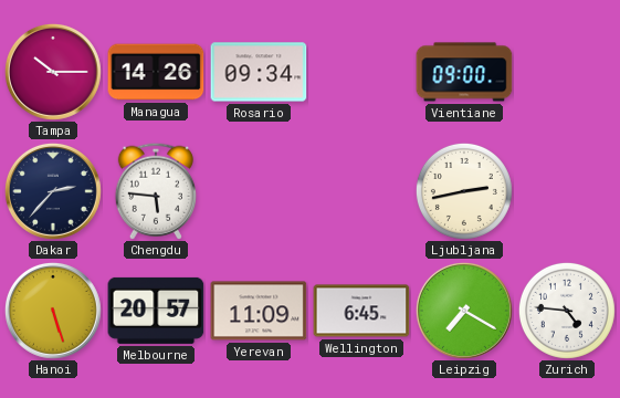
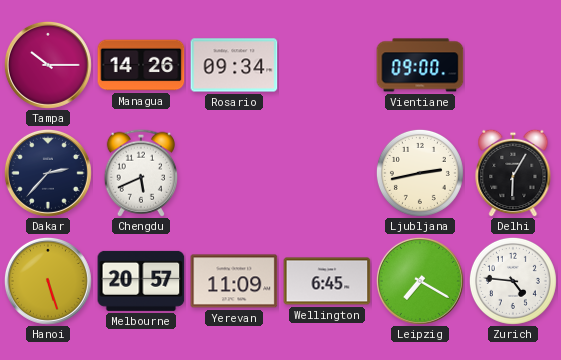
Chengdu: 5:46 -> 5:41 (141, 173)
Delhi: none -> 6:05 (513, 173)
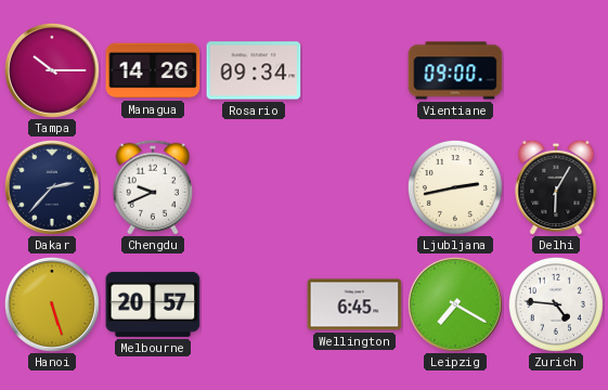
Chengdu: 5:41 -> 9:41 (153, 187)
Yerevan: 11:09 -> none (234, 281)
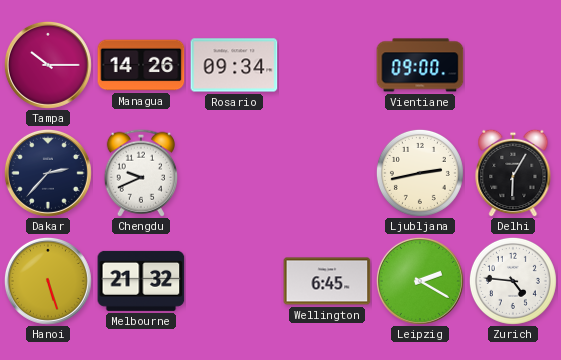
Melbourne: 20:57 -> 21:32 (141, 281)
Leipzig: 7:20 -> 2:20 (420, 281)
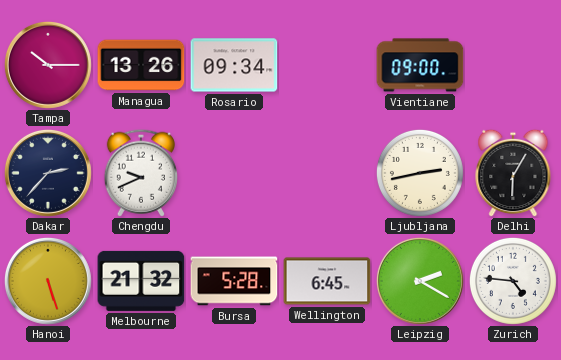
Managua: 14:26 -> 13:26 (141, 65)
Bursa: none -> 5:28 (234, 281)
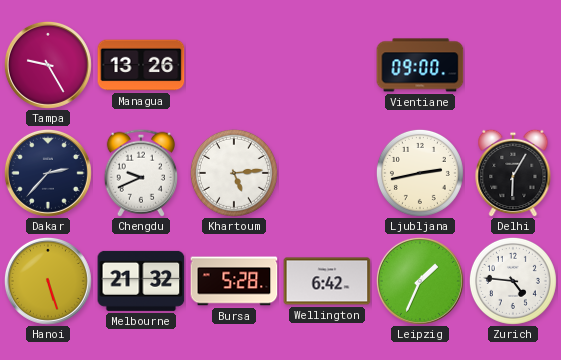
Tampa: 10:15 -> 9:25 (48, 65)
Rosario: 09:34 -> none (234, 65)
Khartoum: none -> 5:14 (234, 173)
Wellington: 6:45 -> 6:42 (327, 281)
Leipzig: 2:20 -> 1:34 (420, 281)
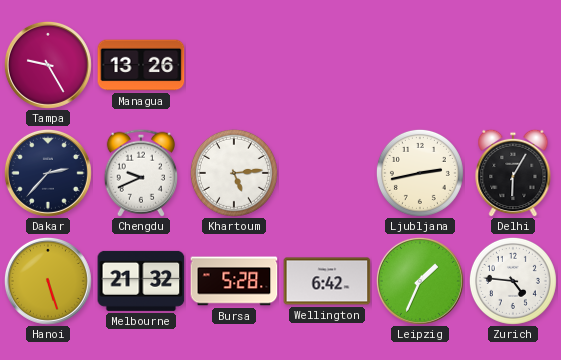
Vientiane: 09:00 -> none (420, 65)
